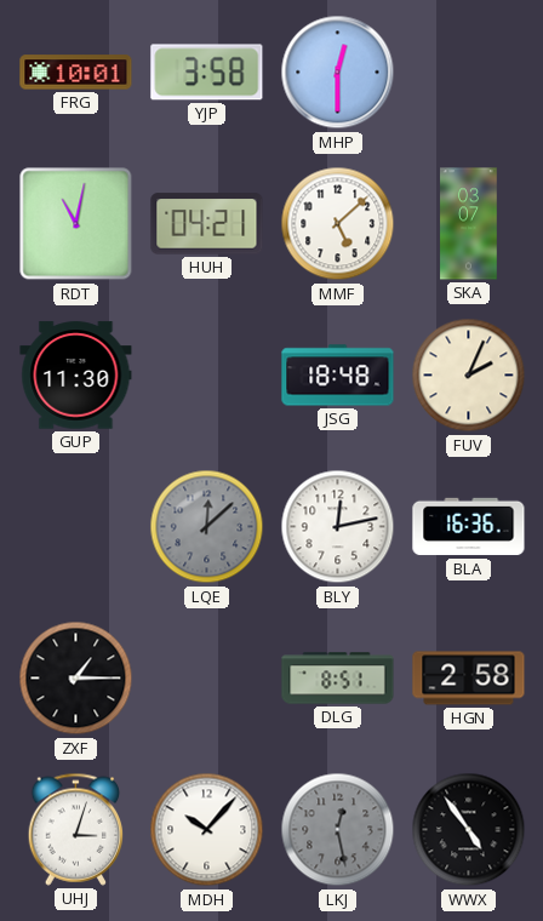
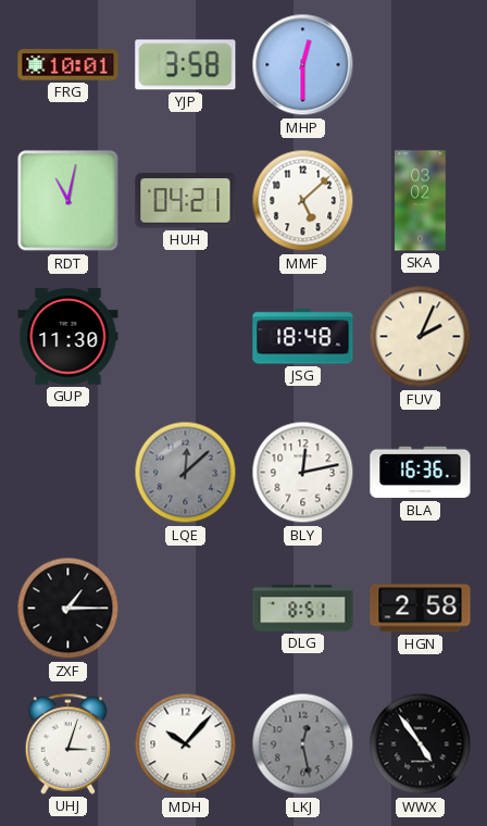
SKA: 03:07 -> 03:02 (421, 201)
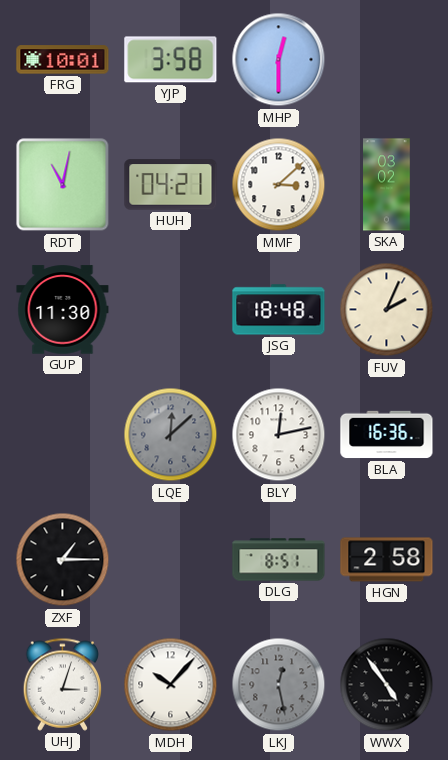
MMF: 5:08 -> 3:08 (279, 185)
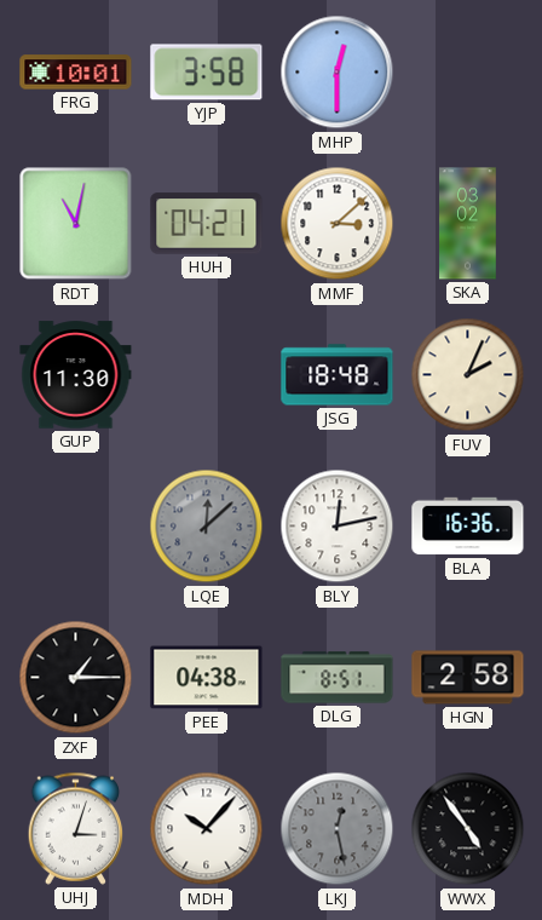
PEE: none -> 04:38 (207, 678)
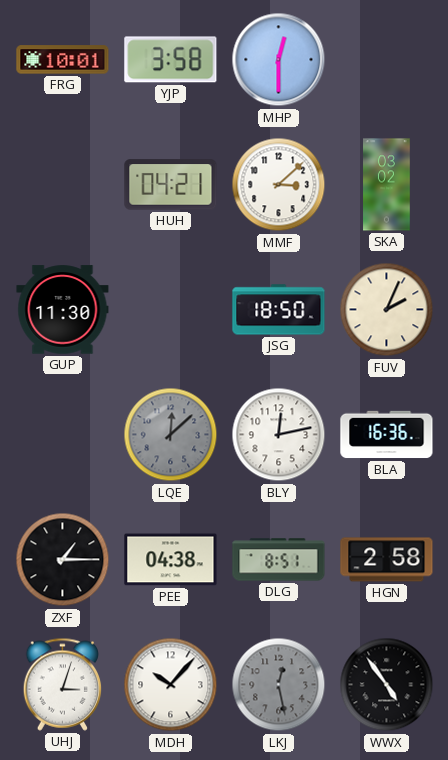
RDT: 11:02 -> none (76, 224)
JSG: 18:48 -> 18:50 (279, 310)
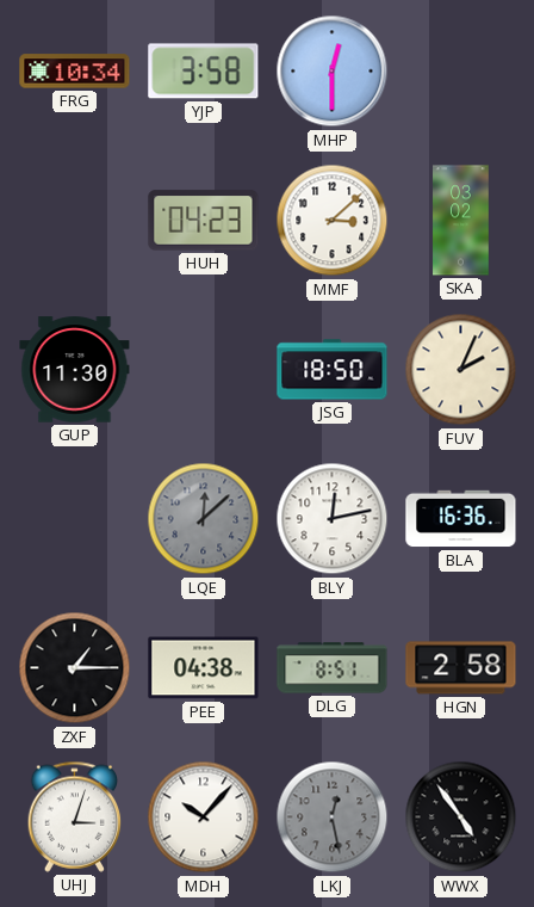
FRG: 10:01 -> 10:34 (75, 72)
HUH: 04:21 -> 04:23 (204, 221)
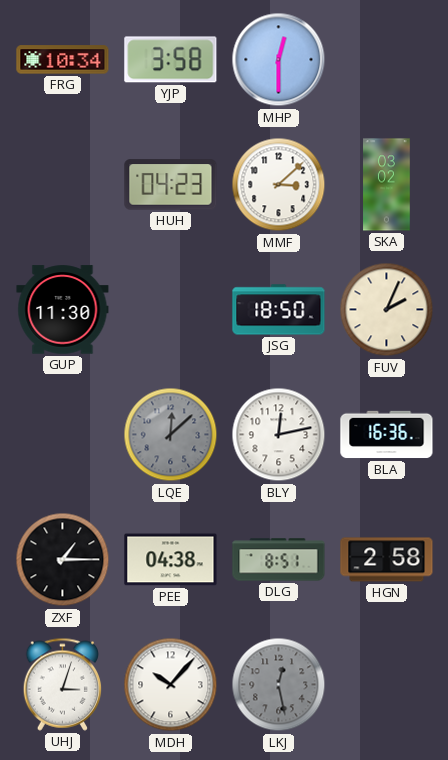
WWX: 4:54 -> none (461, 817)
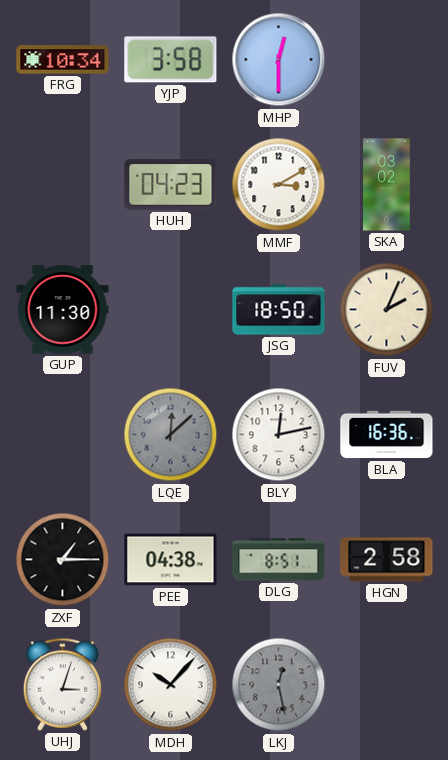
MMF: 3:08 -> 3:10 (279, 185)
